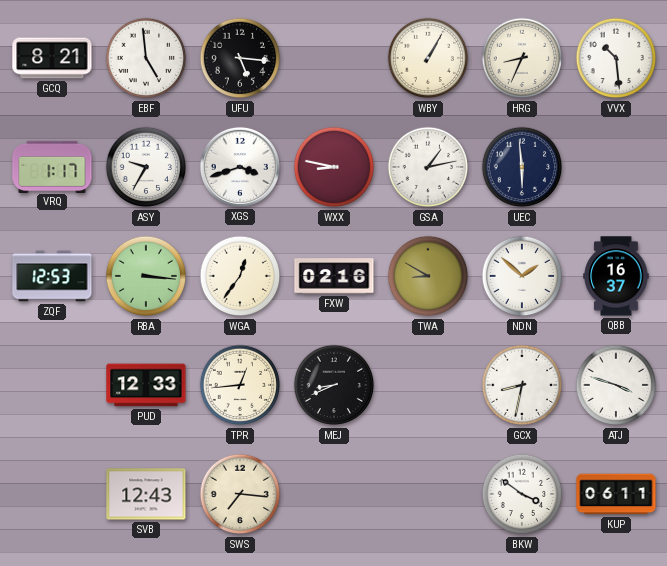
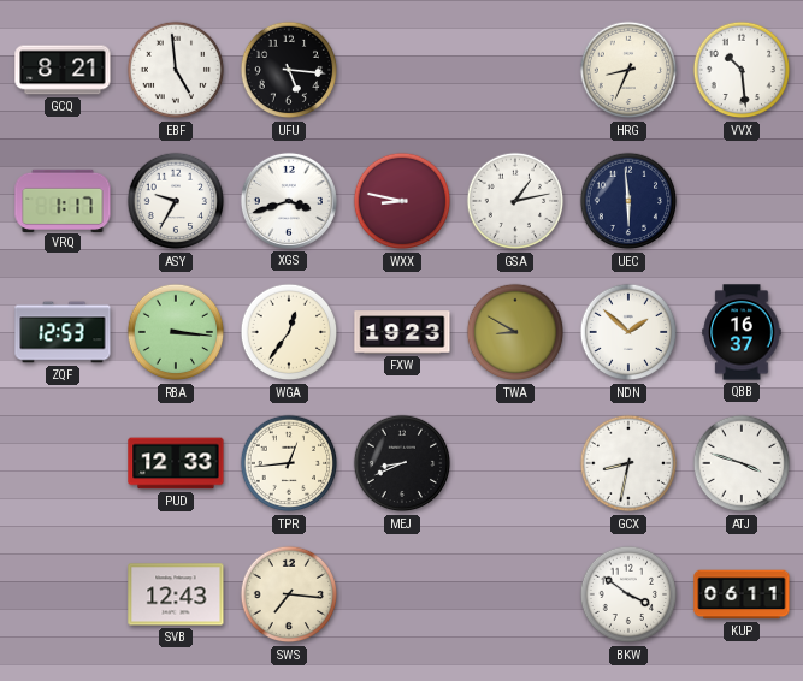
WBY: 1:05 -> none (428, 58)
FXW: 02:16 -> 19:23 (402, 332)
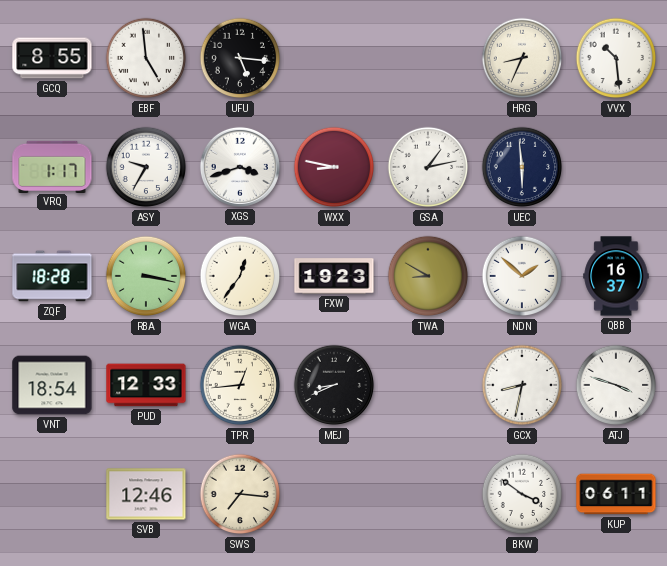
GCQ: 8:21 -> 8:55 (52, 58)
ZQF: 12:53 -> 18:28 (52, 276)
RBA: 3:16 -> 3:17 (146, 276)
VNT: none -> 18:54 (52, 385)
SVB: 12:43 -> 12:46 (146, 494)
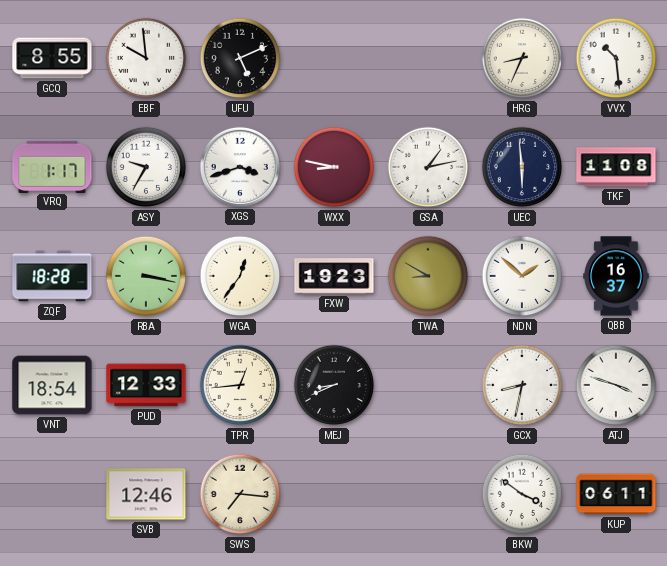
EBF: 4:59 -> 9:59 (146, 58)
UFU: 5:16 -> 5:11 (240, 58)
TKF: none -> 11:08 (616, 167)
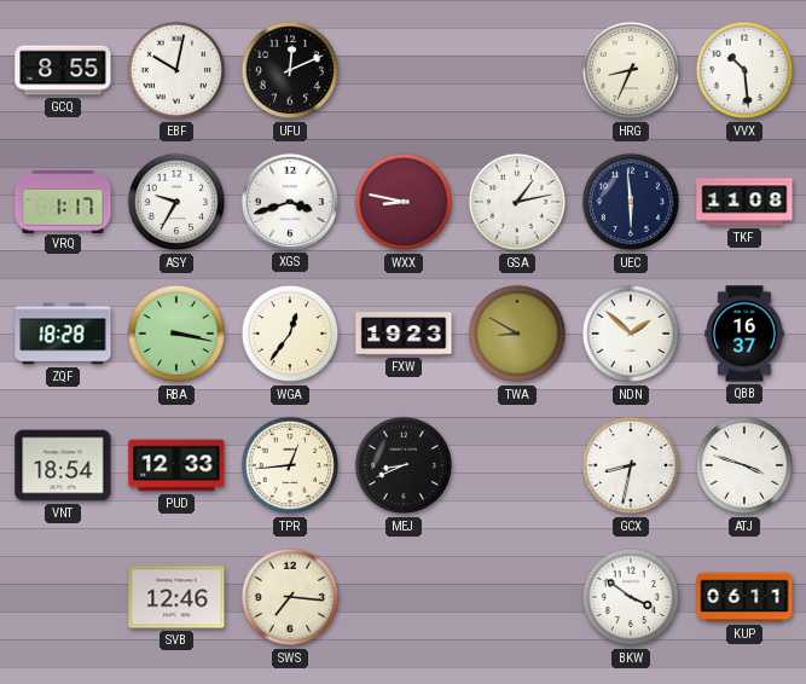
EBF: 9:59 -> 10:02 (176, 70)
UFU: 5:11 -> 12:11 (290, 70)
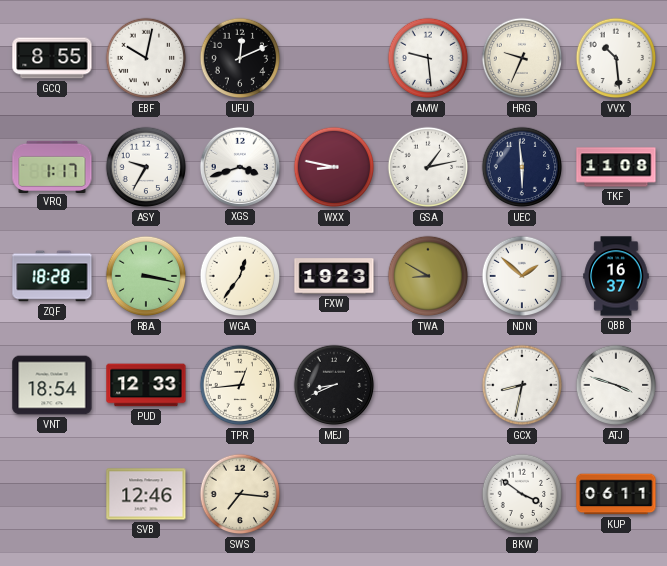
AMW: none -> 9:29 (428, 58)
HRG: 8:34 -> 9:34 (522, 58)
